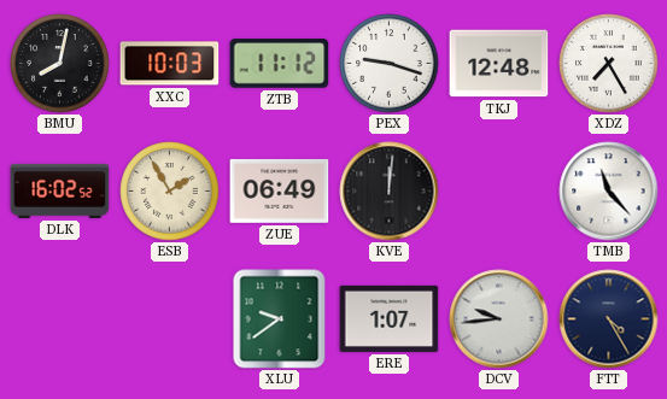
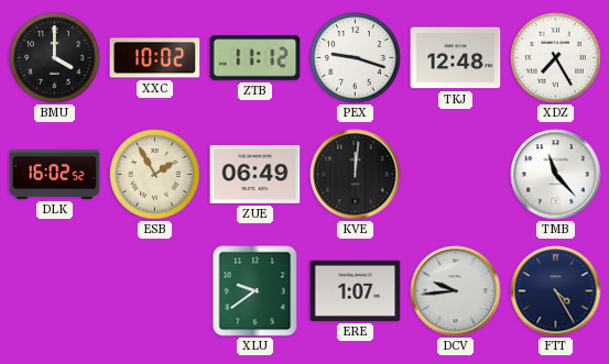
BMU: 8:02 -> 4:00 (55, 58)
XXC: 10:03 -> 10:02 (155, 58)
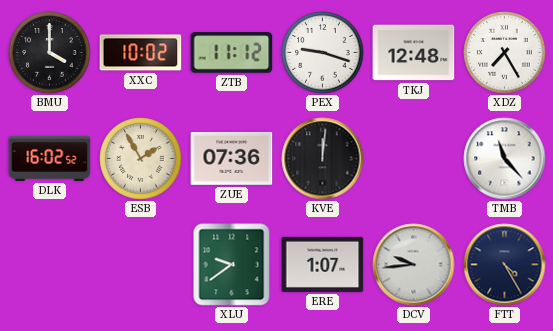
ZUE: 06:49 -> 07:36 (232, 158)
